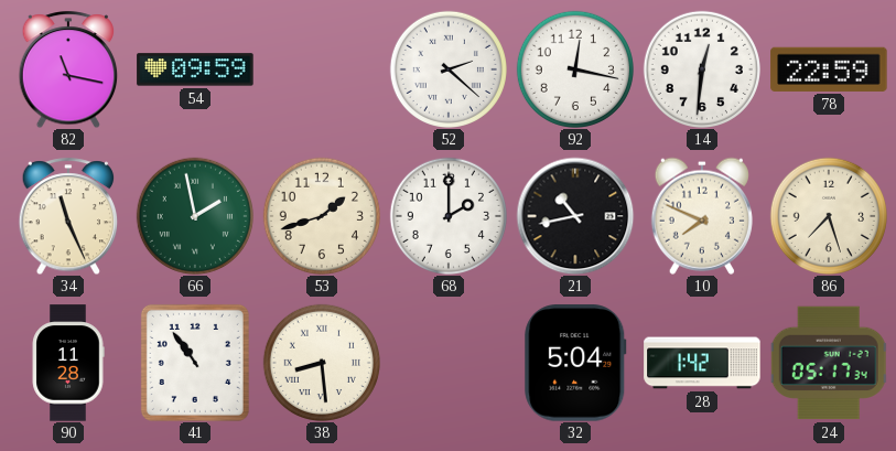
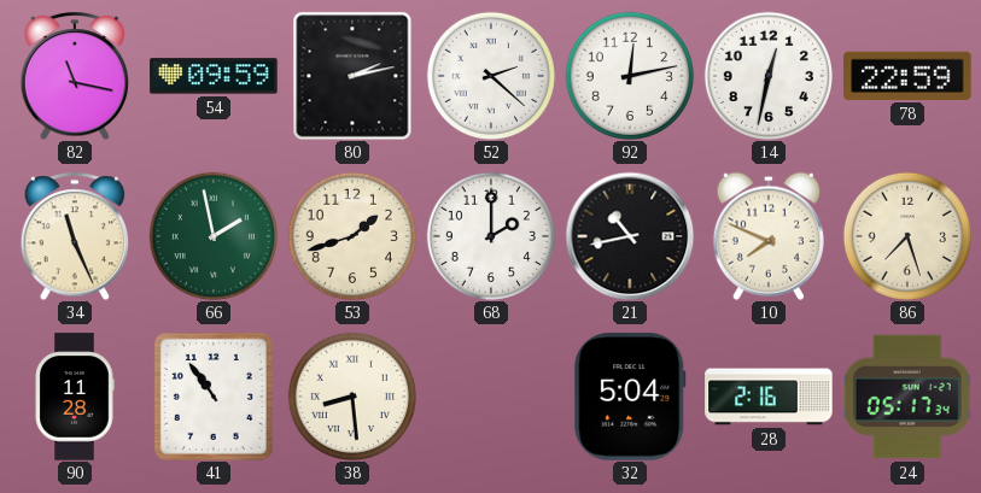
80: none -> 2:13 (352, 76)
92: 12:17 -> 12:13 (630, 76)
14: 12:31 -> 12:32 (769, 76)
28: 1:42 -> 2:16 (769, 397)
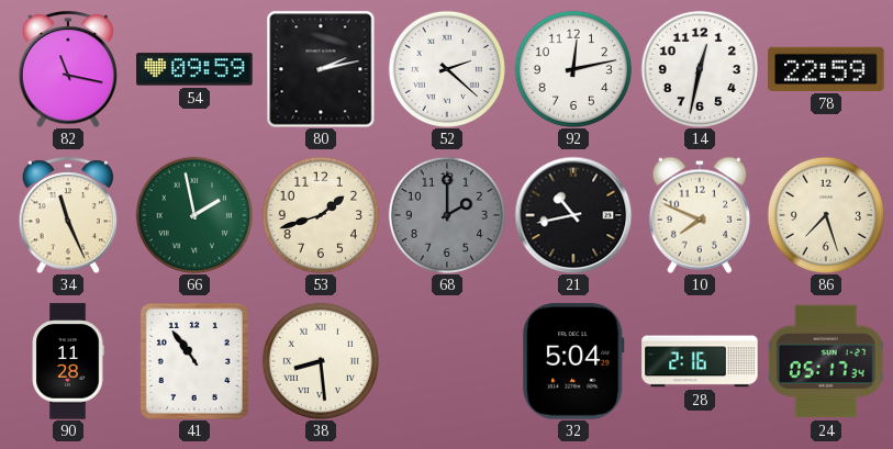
68 dial: white -> grey (447, 215)
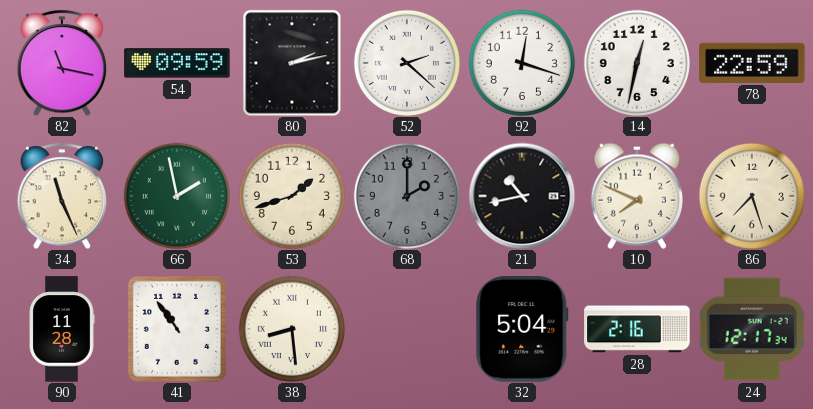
92: 12:13 -> 12:18 (522, 63)
24: 05:17 -> 12:17 (752, 329)
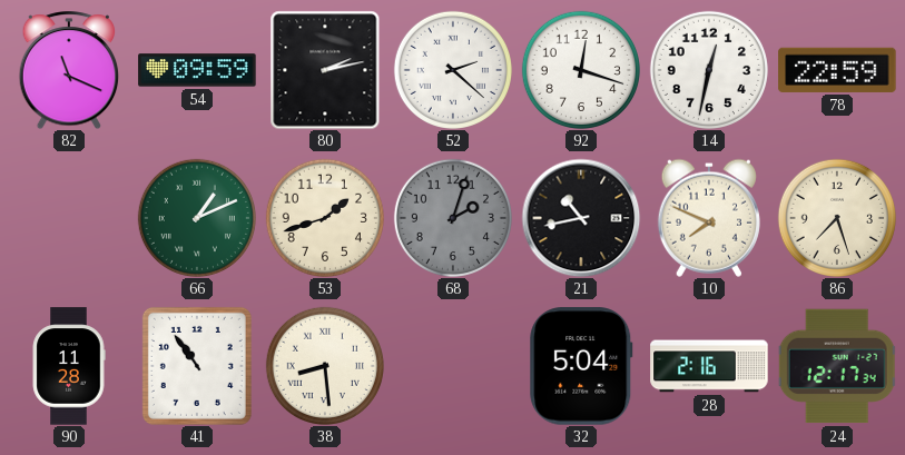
82: 11:17 -> 11:19 (69, 70)
34: 11:26 -> none (62, 196)
66: 1:58 -> 1:11 (197, 218)
68: 2:00 -> 2:03 (453, 218)
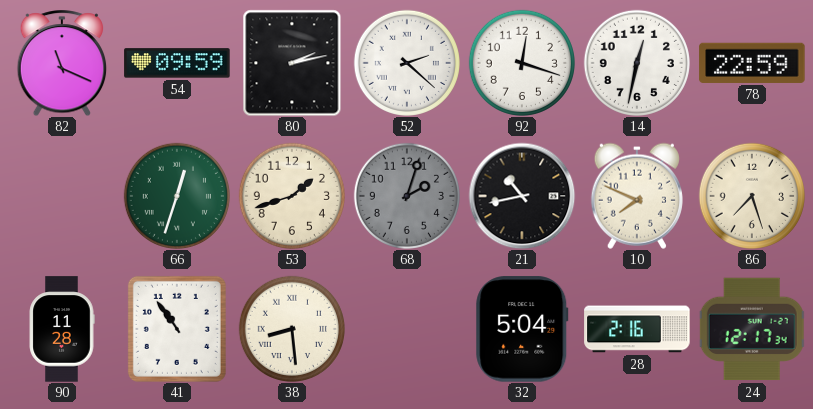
66: 1:11 -> 12:33 (177, 196)
